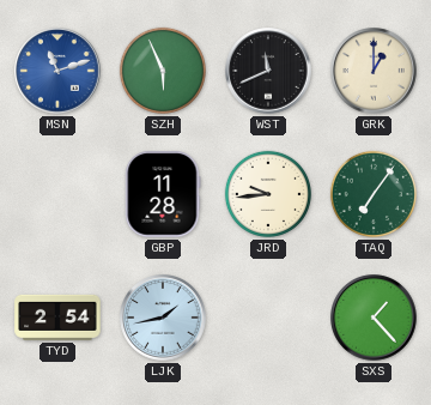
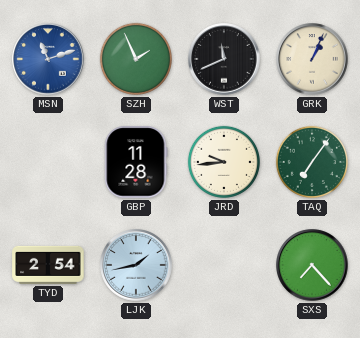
SZH: 5:56 -> 1:56 (136, 59)
GRK: 1:00 -> 1:04 (312, 59)
SXS: 1:23 -> 7:23 (312, 265)
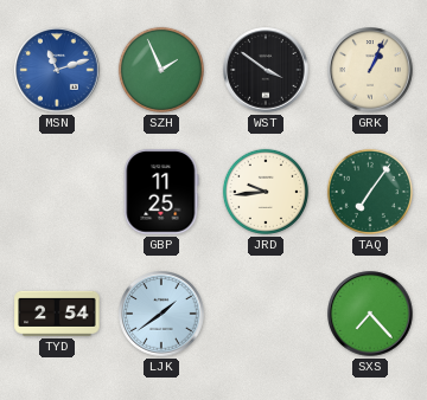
WST: 11:41 -> 3:51 (266, 70)
GBP: 11:28 -> 11:25 (161, 192)
LJK: 1:43 -> 1:39 (161, 314)
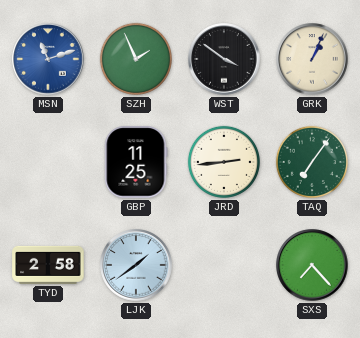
JRD: 9:44 -> 2:44 (224, 162)
TYD: 2:54 -> 2:58 (48, 265)
